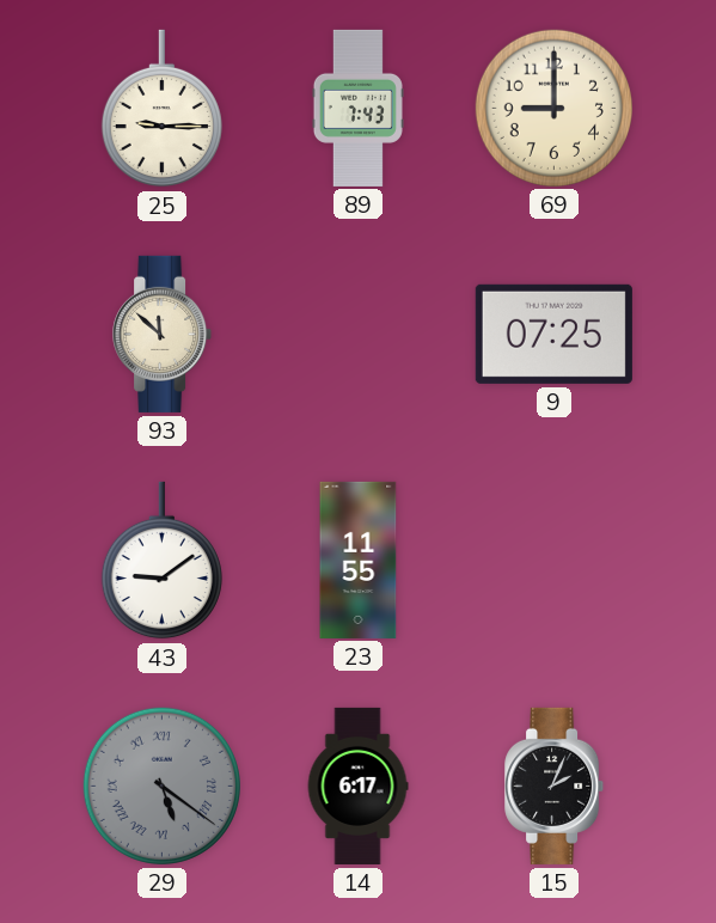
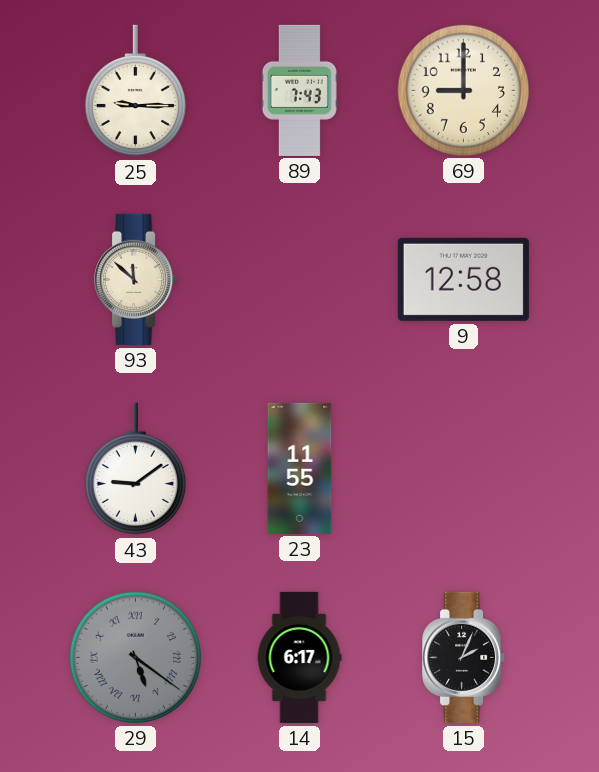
9: 07:25 -> 12:58 (463, 279)
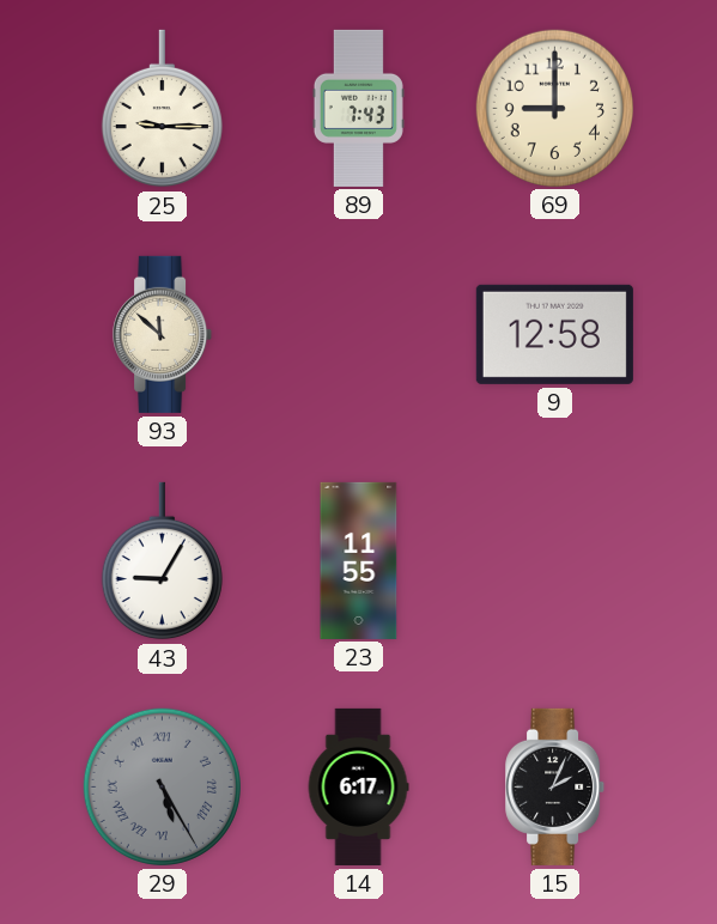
43: 9:09 -> 9:05 (162, 561)
29: 5:21 -> 5:25 (162, 786)
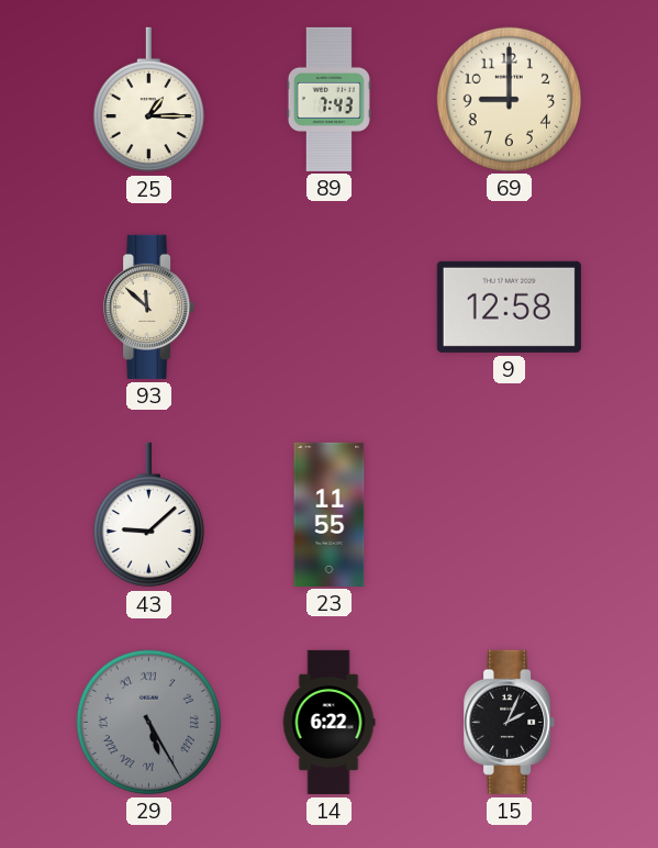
25: 9:15 -> 1:15 (148, 100)
43: 9:05 -> 9:08 (148, 515)
14: 6:17 -> 6:22 (328, 722)
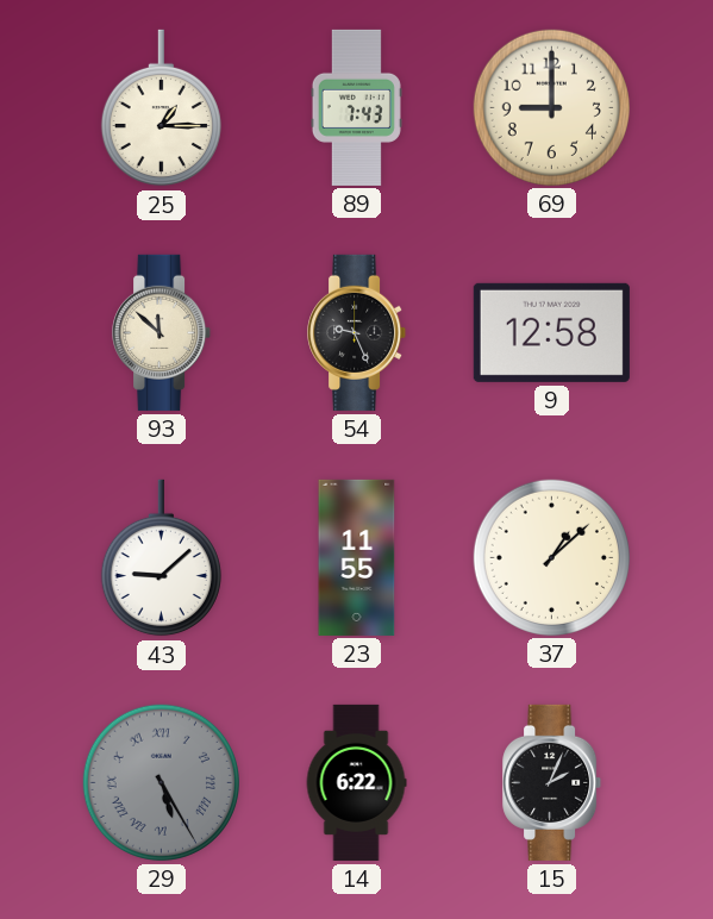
54: none -> 9:26 (357, 332)
37: none -> 1:08 (551, 557)
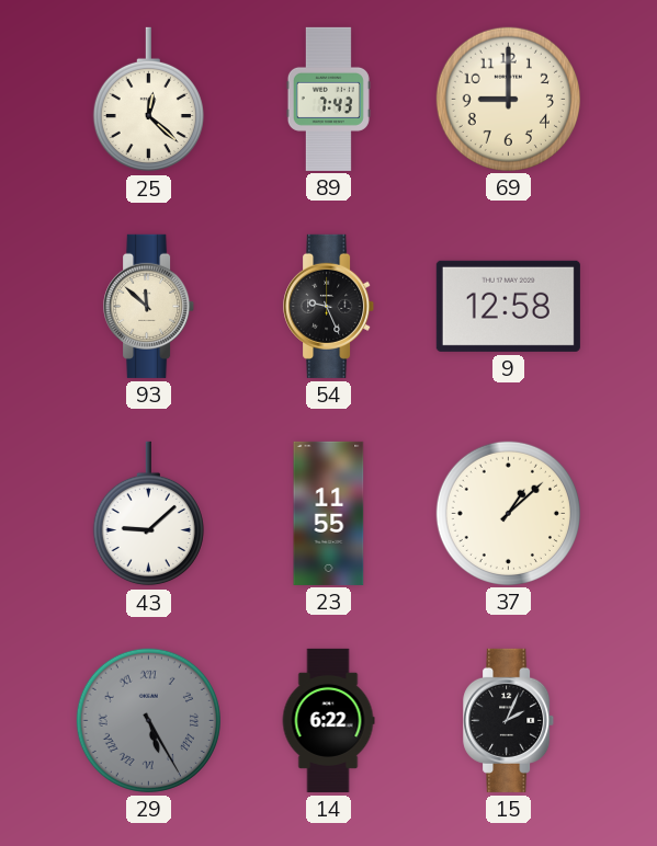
25: 1:15 -> 12:22 (148, 100)
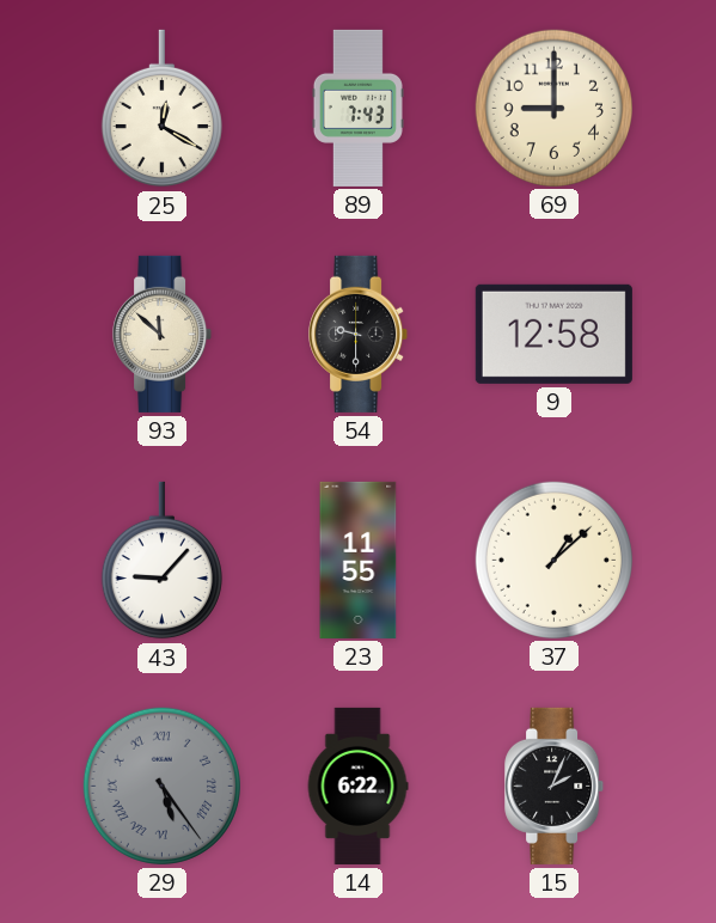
25: 12:22 -> 12:20 (161, 109)
54: 9:26 -> 9:30 (359, 334)
43: 9:08 -> 9:07 (161, 561)
29: 5:25 -> 5:24 (161, 786)
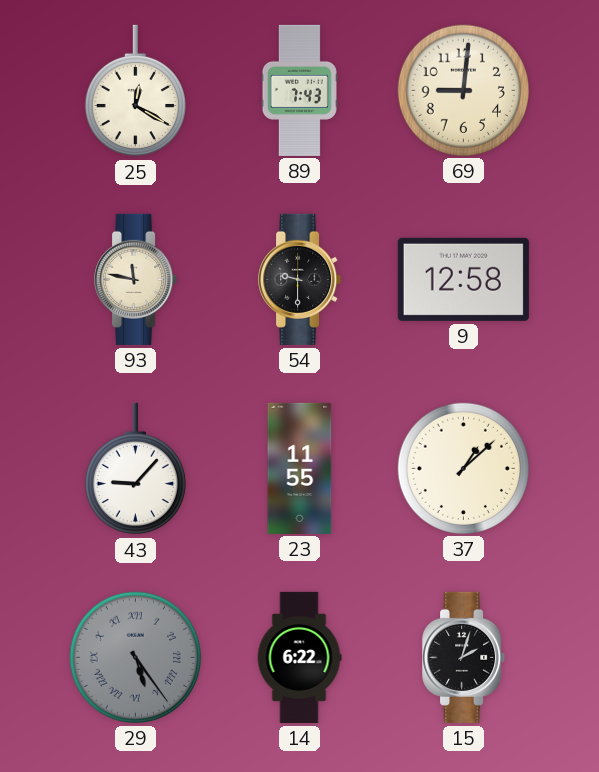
69: 9:00 -> 9:01 (463, 90)
93: 11:52 -> 11:47 (136, 279)
15: 2:04 -> 2:03 (464, 657)
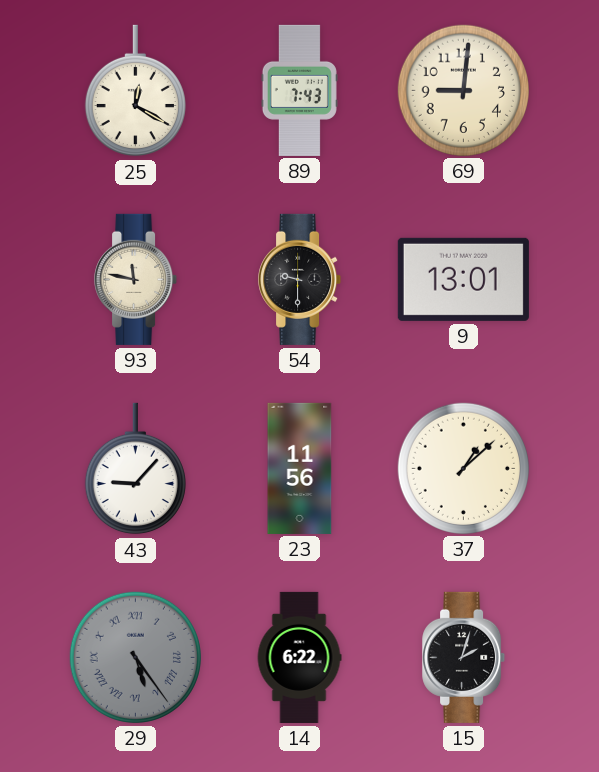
9: 12:58 -> 13:01 (463, 279)
23: 11:55 -> 11:56 (300, 468)
